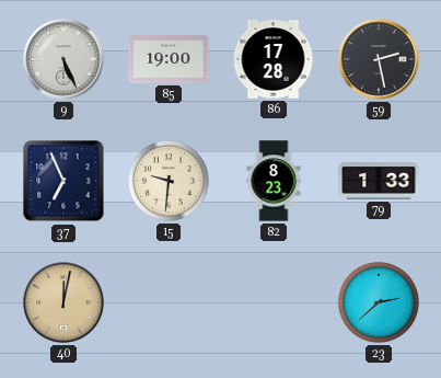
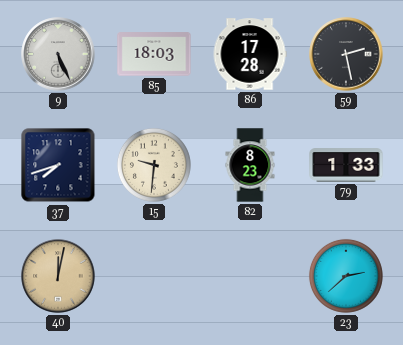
85: 19:00 -> 18:03 (154, 54)
37: 6:56 -> 7:42 (58, 165)
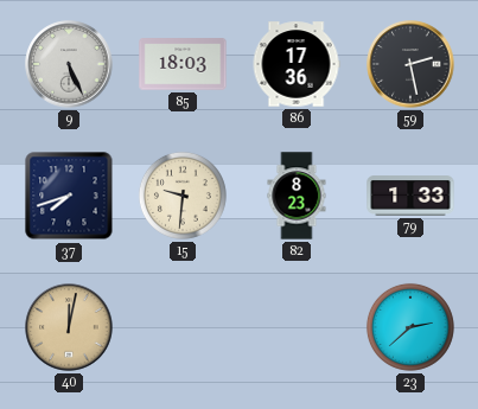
86: 17:28 -> 17:36 (297, 64)
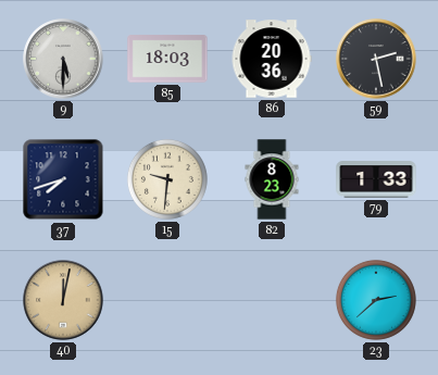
9: 5:26 -> 5:30 (63, 59)
86: 17:36 -> 20:36 (272, 59)
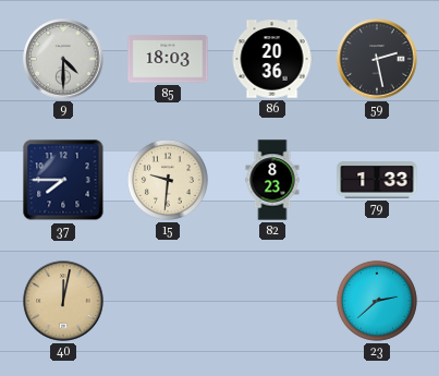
9: 5:30 -> 4:30 (63, 59)
37: 7:42 -> 7:45 (63, 180)
